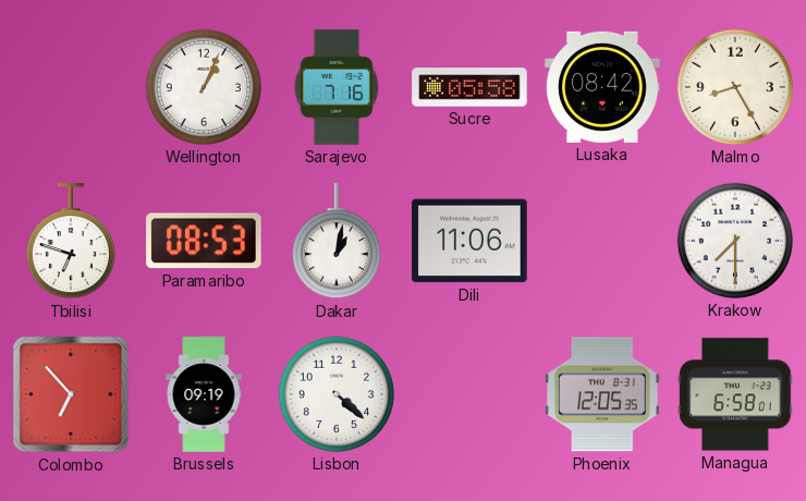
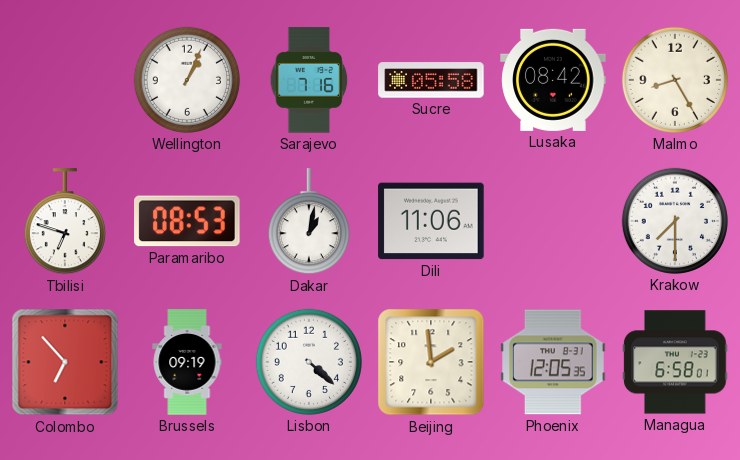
Beijing: none -> 1:59 (431, 362)
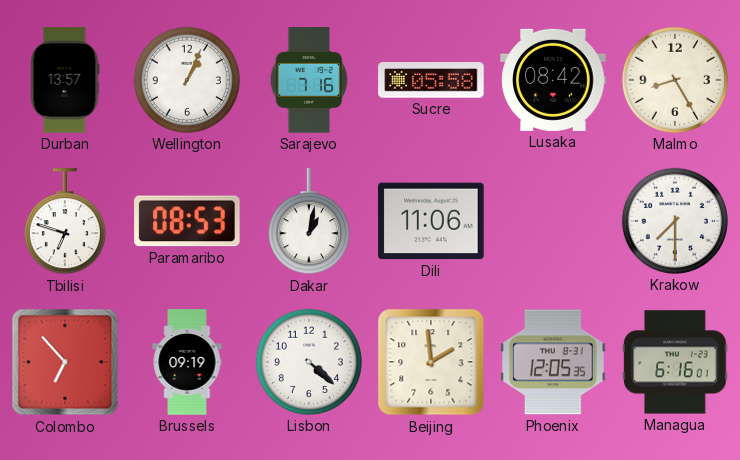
Durban: none -> 13:57 (65, 80)
Managua: 6:58 -> 6:16 (675, 362)
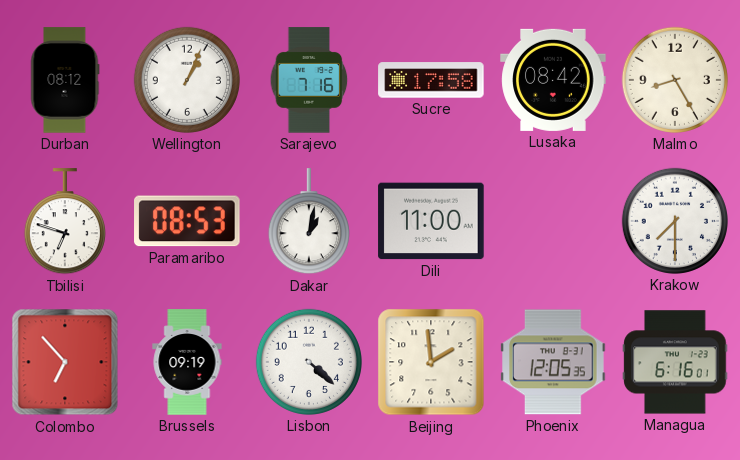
Durban: 13:57 -> 08:12 (65, 80)
Sucre: 05:58 -> 17:58 (431, 80)
Dili: 11:06 -> 11:00 (431, 221)
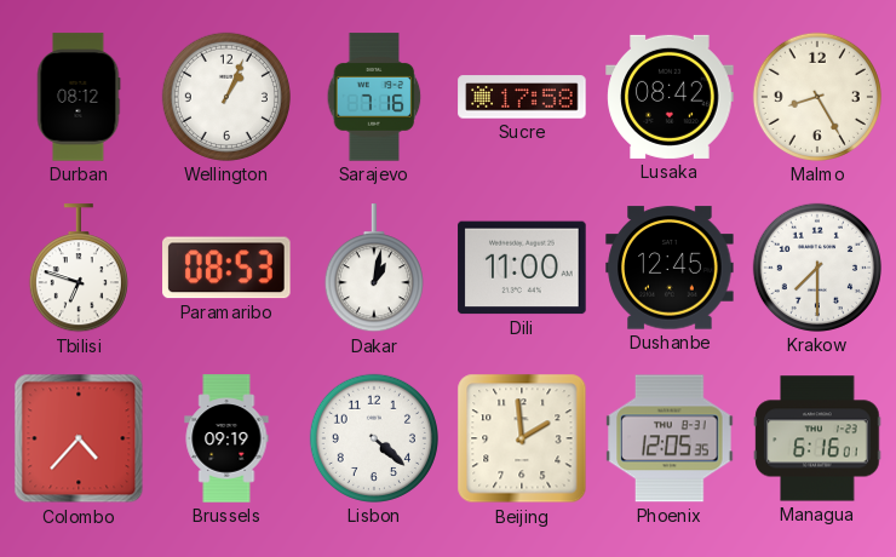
Dushanbe: none -> 12:45 (670, 268)
Colombo: 6:53 -> 4:37 (79, 438)
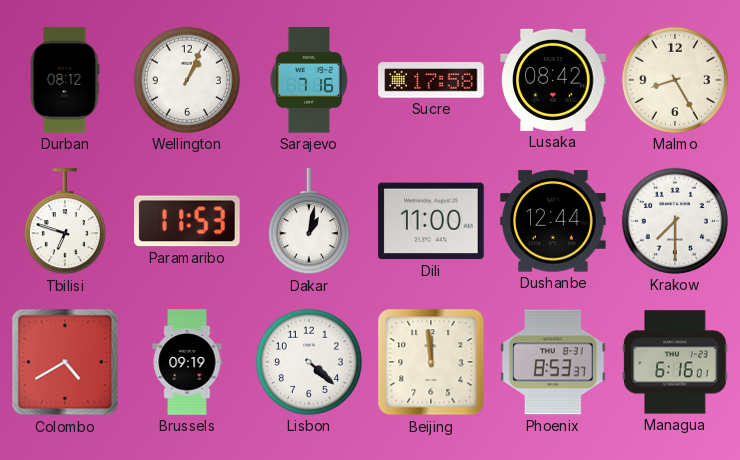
Paramaribo: 08:53 -> 11:53 (187, 221)
Dushanbe: 12:45 -> 12:44 (553, 221)
Colombo: 4:37 -> 4:40 (65, 362)
Beijing: 1:59 -> 11:59 (431, 362)
Phoenix: 12:05 -> 8:53 (553, 362)
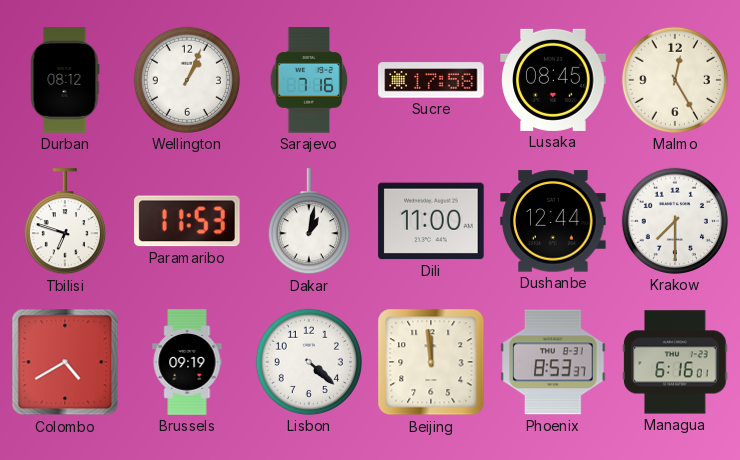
Lusaka: 08:42 -> 08:45 (553, 80)
Malmo: 8:25 -> 12:25 (675, 80)
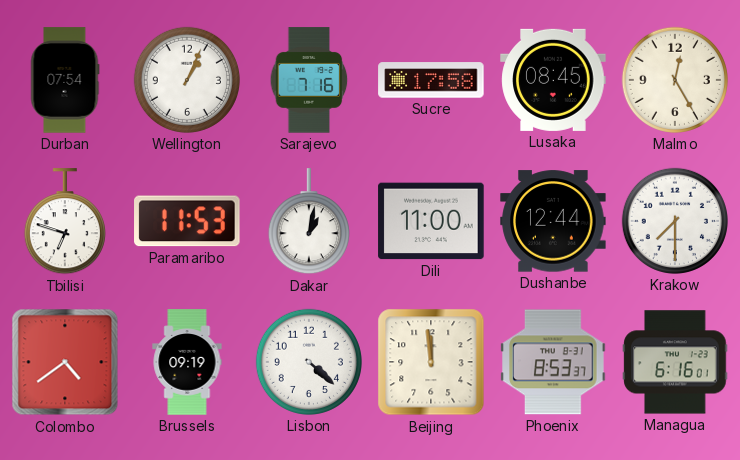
Durban: 08:12 -> 07:54 (65, 80)
Colombo: 4:40 -> 4:39 (65, 362)
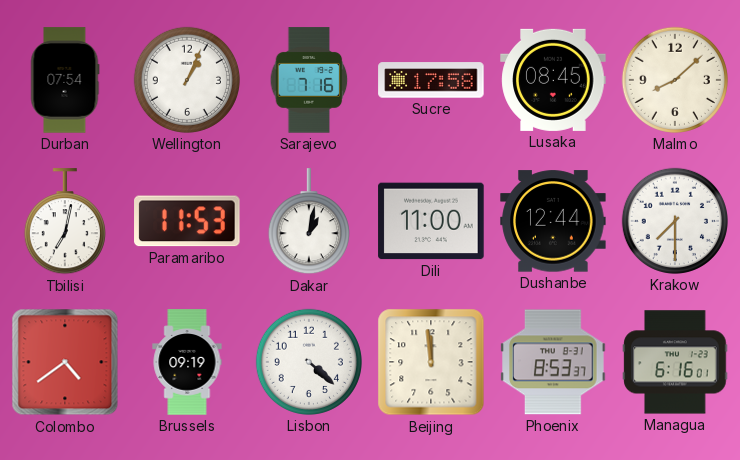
Malmo: 12:25 -> 8:08 (675, 80)
Tbilisi: 6:48 -> 7:02 (65, 222)
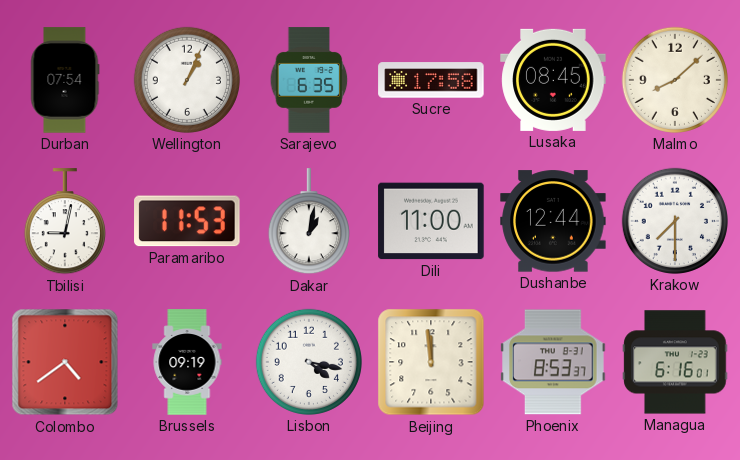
Sarajevo: 7:16 -> 6:35 (309, 80)
Tbilisi: 7:02 -> 9:02 (65, 222)
Lisbon: 4:22 -> 4:17 (309, 362)
